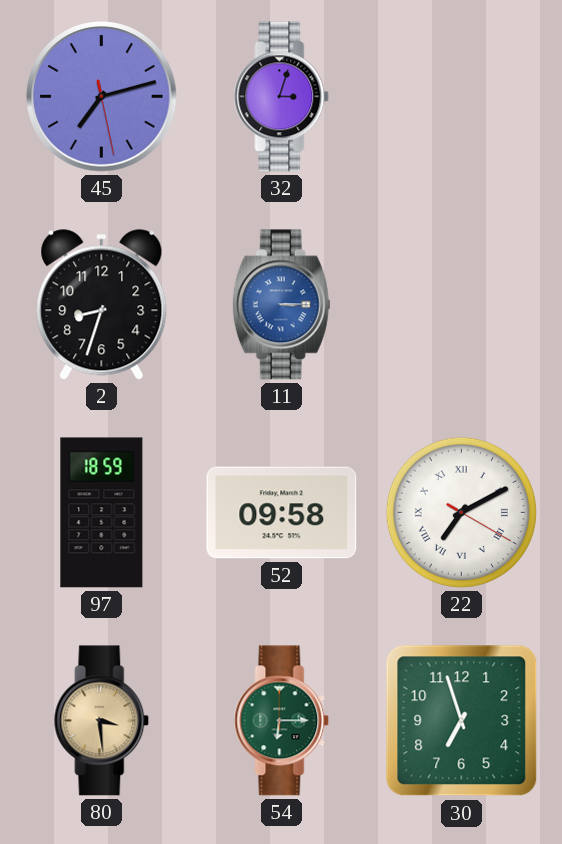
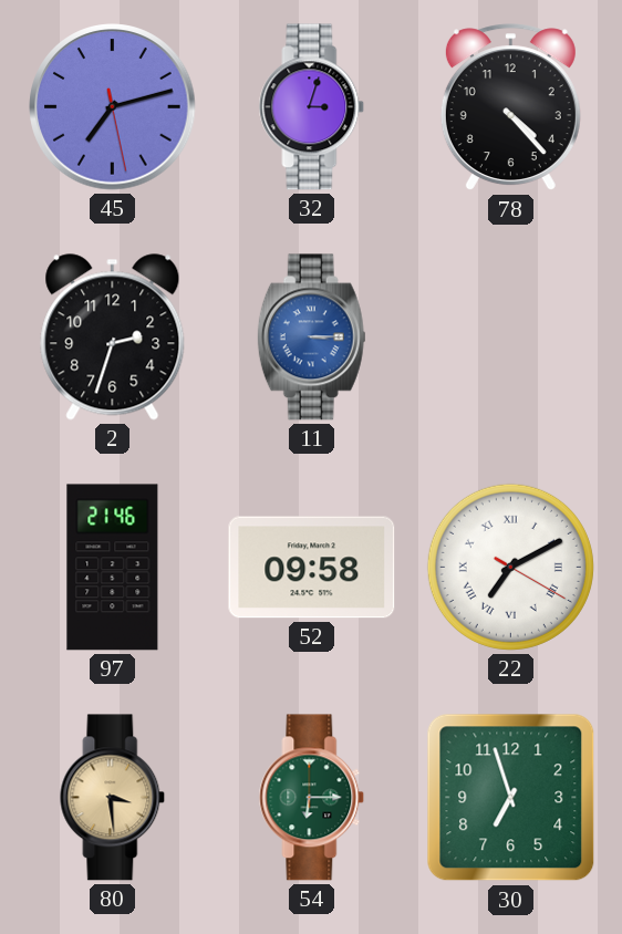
78: none -> 4:23 (510, 107)
2: 8:33 -> 2:33 (113, 338)
97: 18:59 -> 21:46 (113, 568)
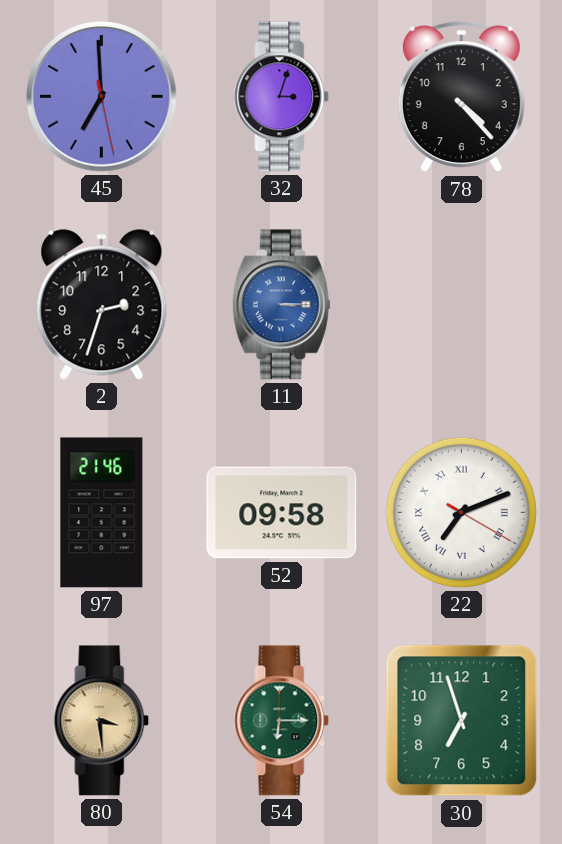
45: 7:12 -> 6:59 (102, 97)
22: 7:10 -> 7:11 (461, 512)
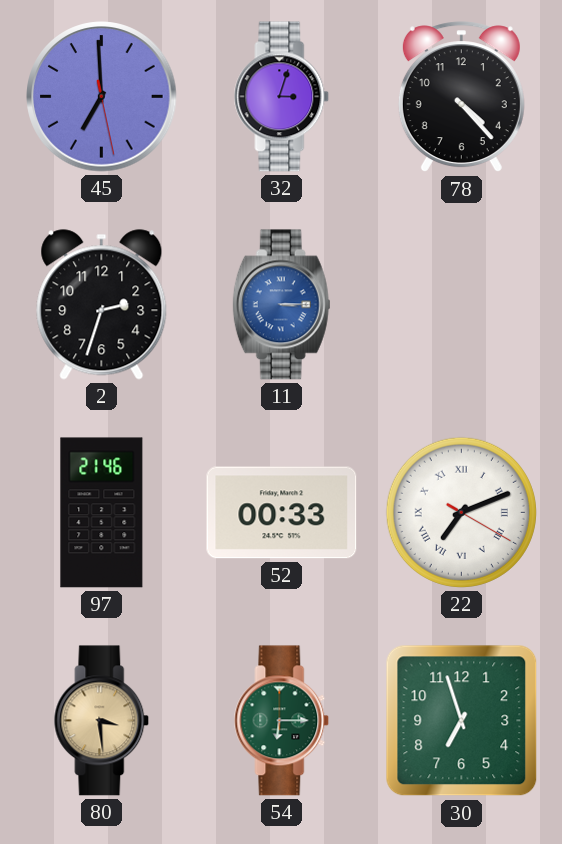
52: 09:58 -> 00:33 (282, 513)
